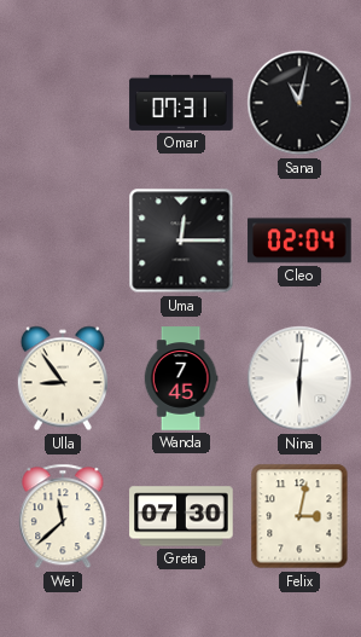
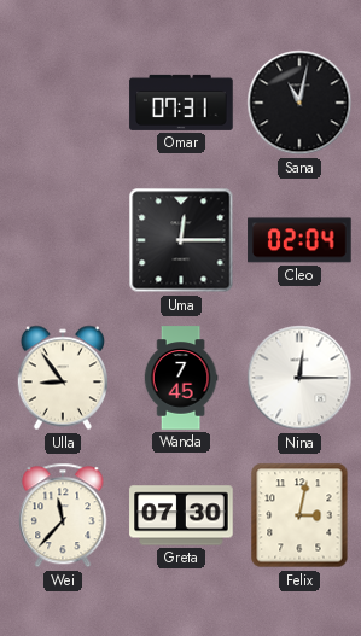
Nina: 6:01 -> 12:15 (299, 378)
Wei: 11:38 -> 11:37 (63, 515)
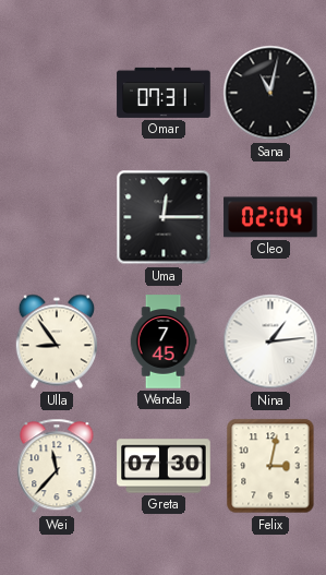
Nina: 12:15 -> 1:14 (270, 342)
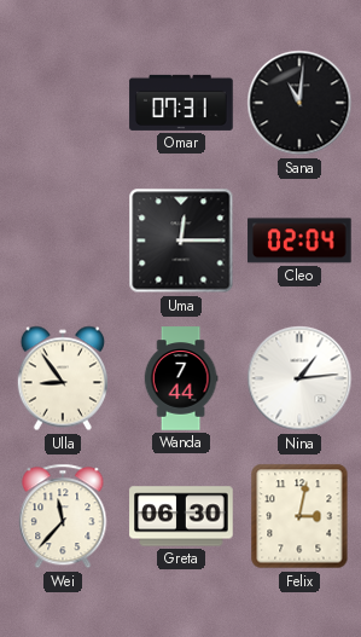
Sana: 11:02 -> 11:01 (299, 103)
Wanda: 7:45 -> 7:44 (181, 378)
Greta: 07:30 -> 06:30 (181, 516)
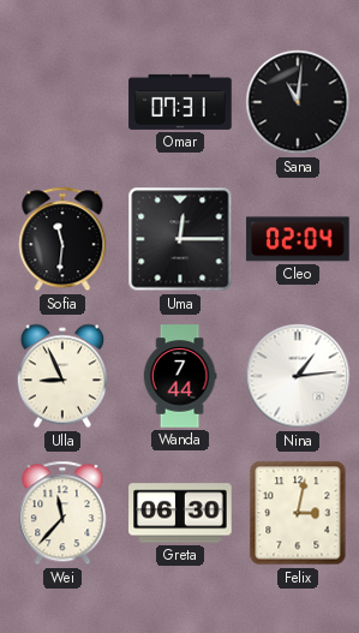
Sofia: none -> 11:31 (62, 239)
Ulla: 8:54 -> 8:56 (62, 376)
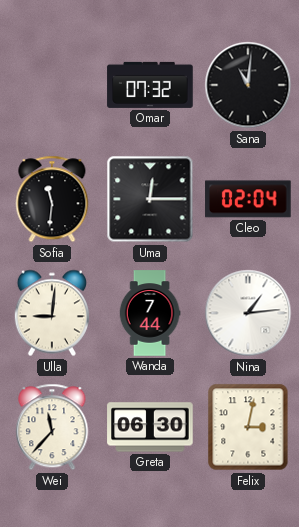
Omar: 07:31 -> 07:32 (150, 85)
Ulla: 8:56 -> 9:01 (52, 313)
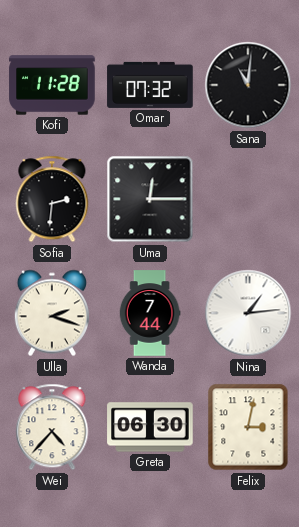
Kofi: none -> 11:28 (52, 85)
Sofia: 11:31 -> 2:31 (52, 199)
Cleo: 02:04 -> none (248, 199)
Ulla: 9:01 -> 2:18 (52, 313)
Wei: 11:37 -> 4:37 (52, 427)
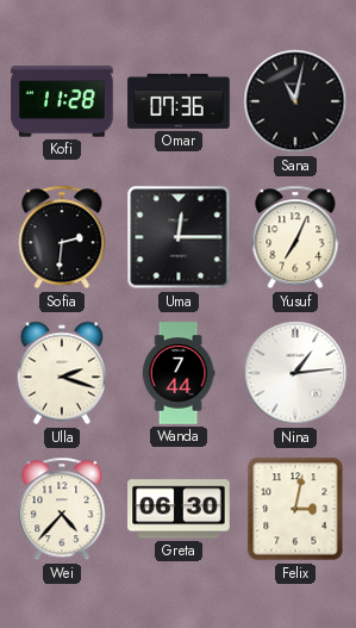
Omar: 07:32 -> 07:36 (179, 101)
Sana: 11:01 -> 11:02 (295, 101)
Yusuf: none -> 7:04 (295, 237)
